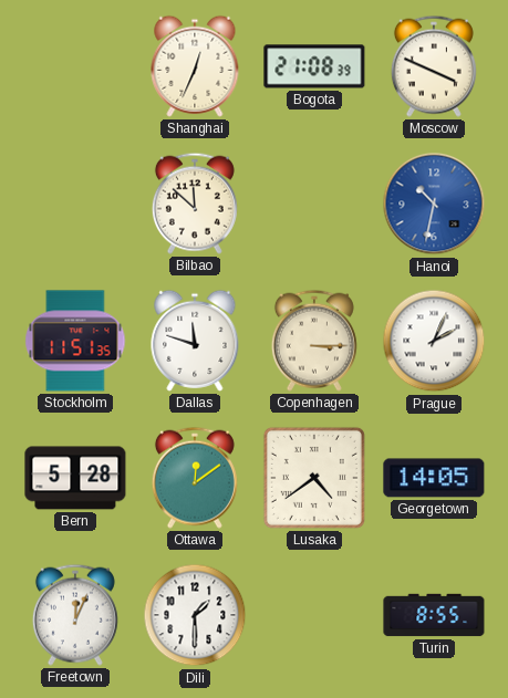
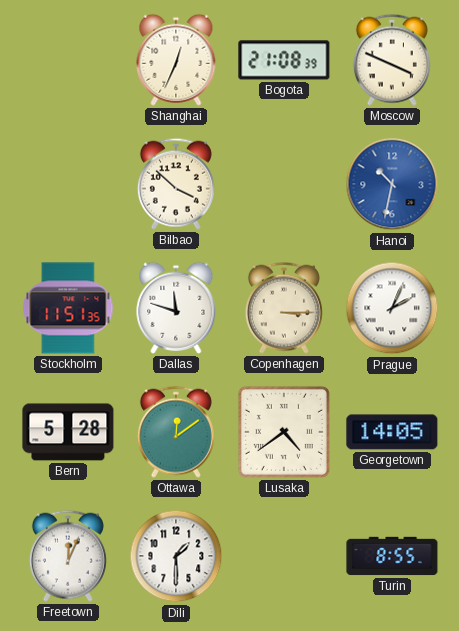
Bilbao: 11:52 -> 3:52 (176, 184)
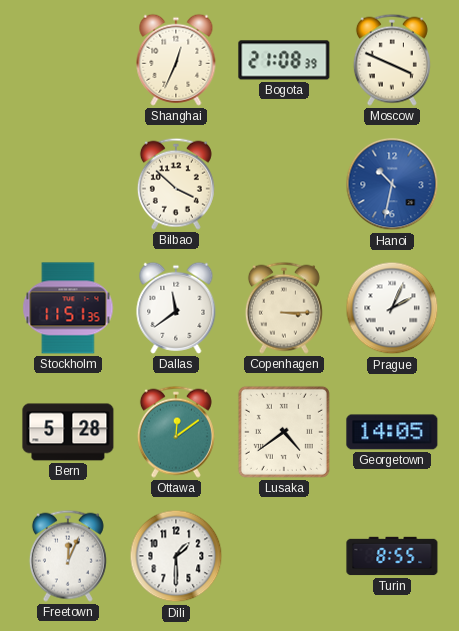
Dallas: 11:48 -> 11:39 (176, 308)
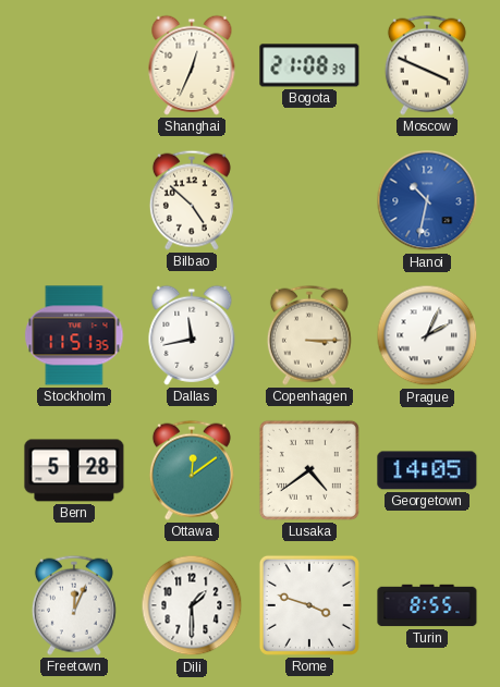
Bilbao: 3:52 -> 4:52 (192, 200)
Dallas: 11:39 -> 11:43 (192, 335)
Rome: none -> 3:48 (309, 605)
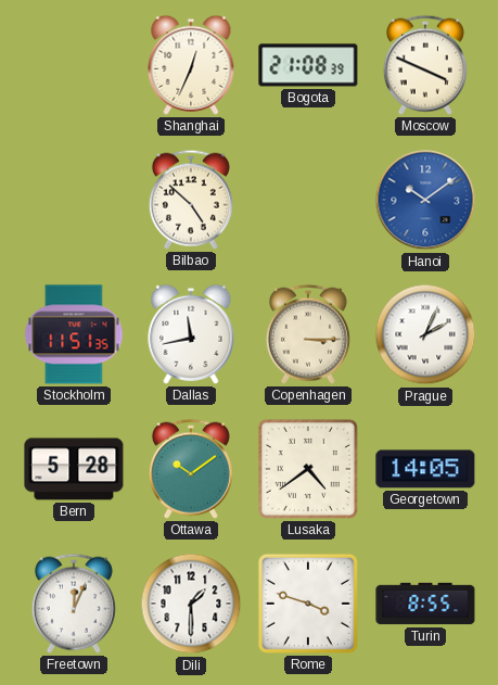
Hanoi: 10:32 -> 10:09 (425, 200)
Ottawa: 12:09 -> 10:09 (191, 469)
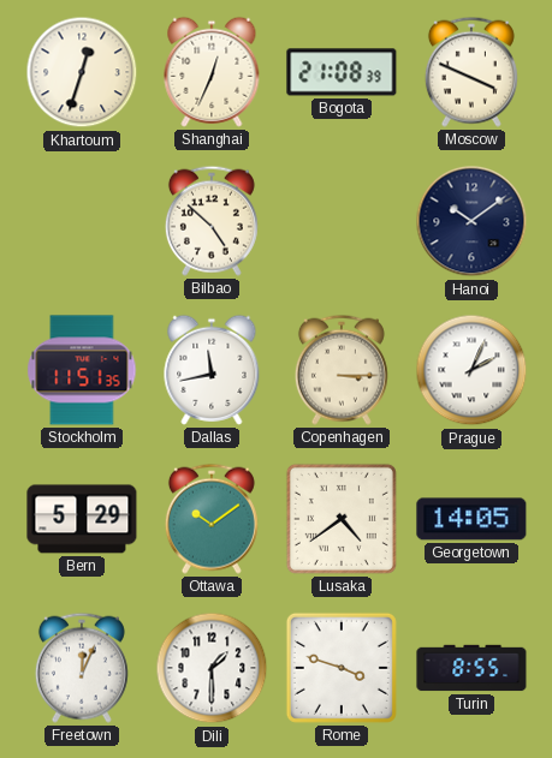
Khartoum: none -> 12:33 (82, 72)
Hanoi dial: blue -> navy (471, 221)
Bern: 5:28 -> 5:29 (82, 519)
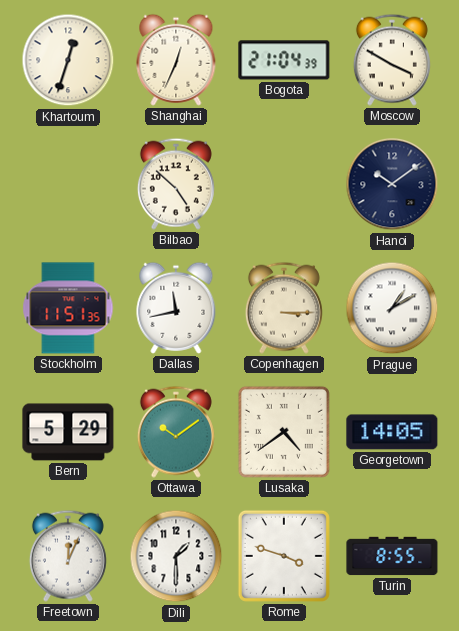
Bogota: 21:08 -> 21:04 (284, 60)
Moscow: 3:49 -> 3:50 (392, 60)
Prague: 2:04 -> 1:10 (392, 308)
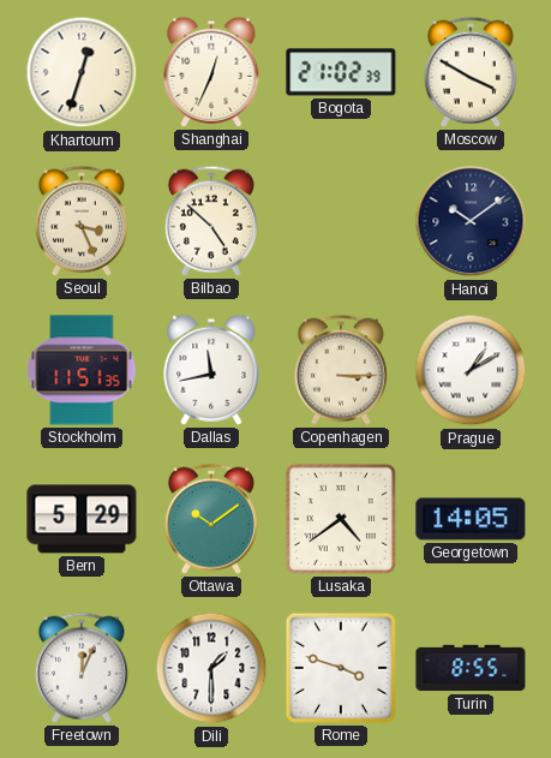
Bogota: 21:04 -> 21:02 (341, 72)
Seoul: none -> 3:26 (82, 221)
